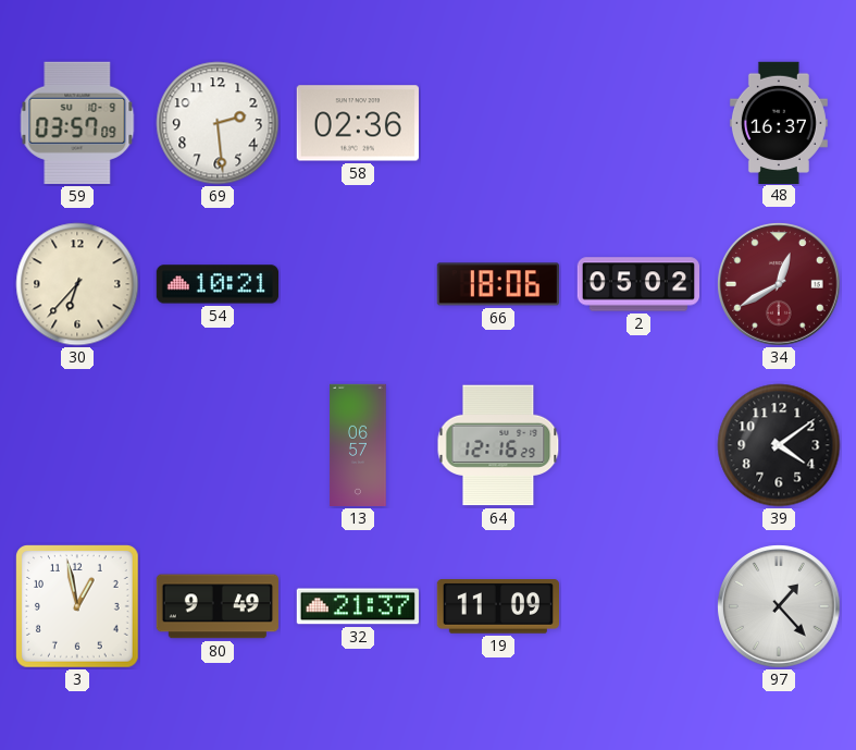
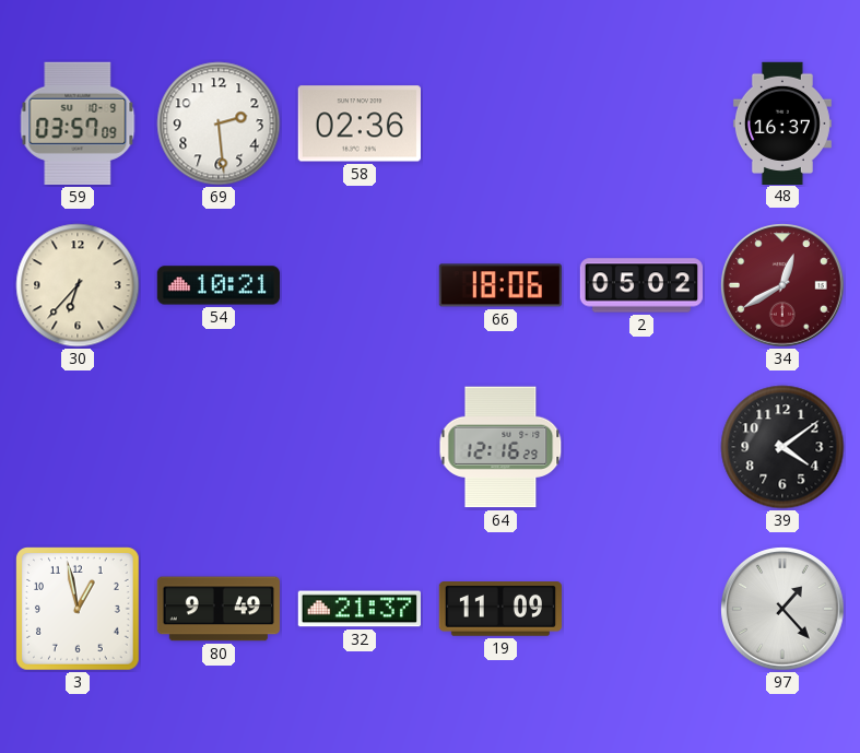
13: 06:57 -> none (358, 445)
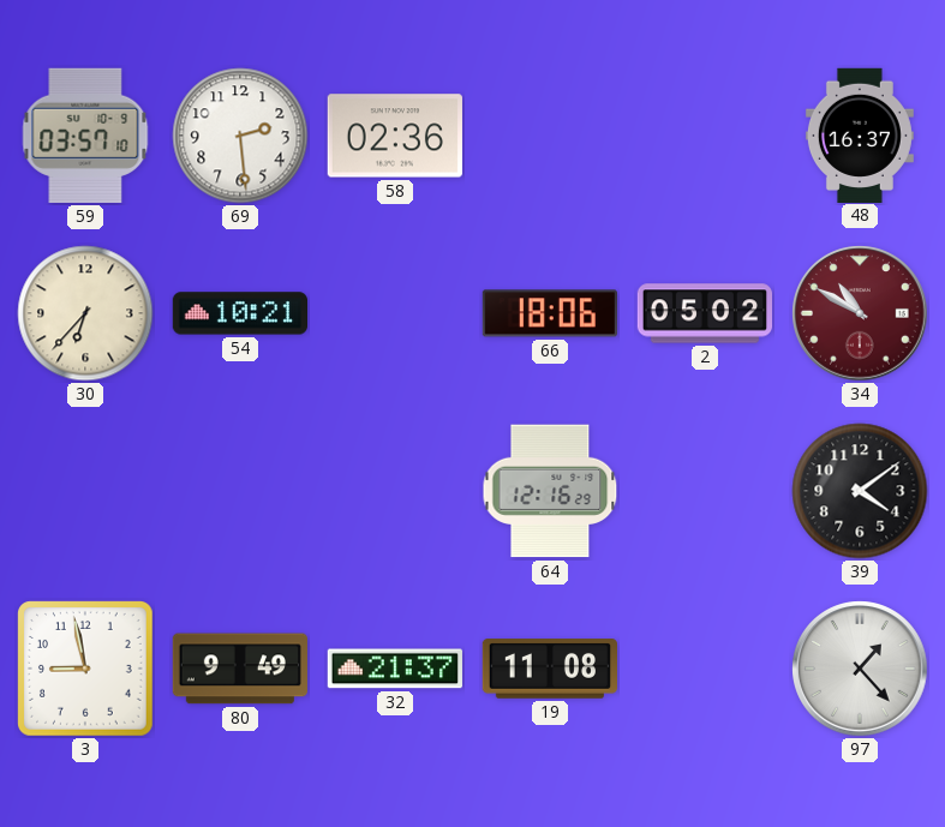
59: 03:57:09 -> 03:57:10 (85, 136)
34: 12:40 -> 10:50 (860, 313)
3: 12:58 -> 8:58 (86, 670)
19: 11:09 -> 11:08 (549, 669)
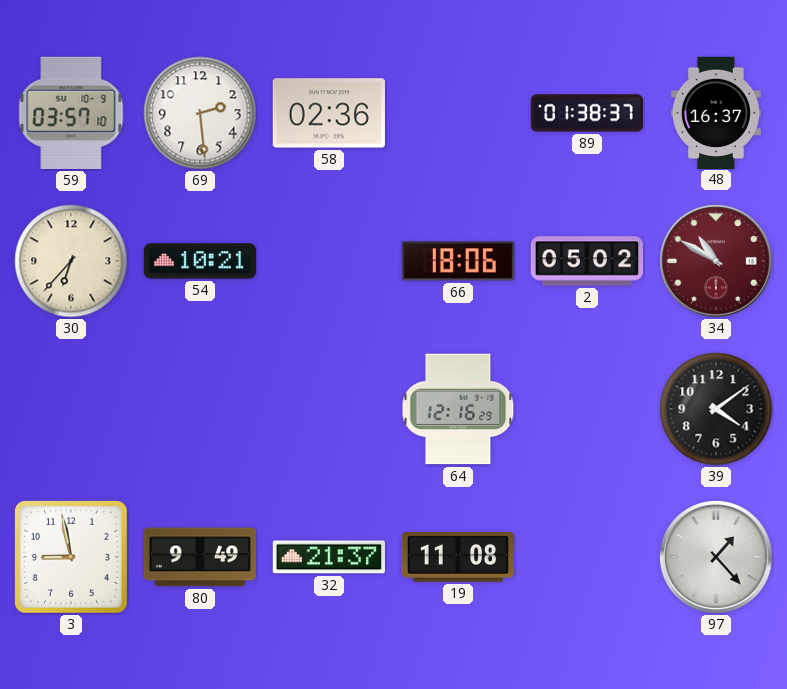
89: none -> 01:38 (586, 113)
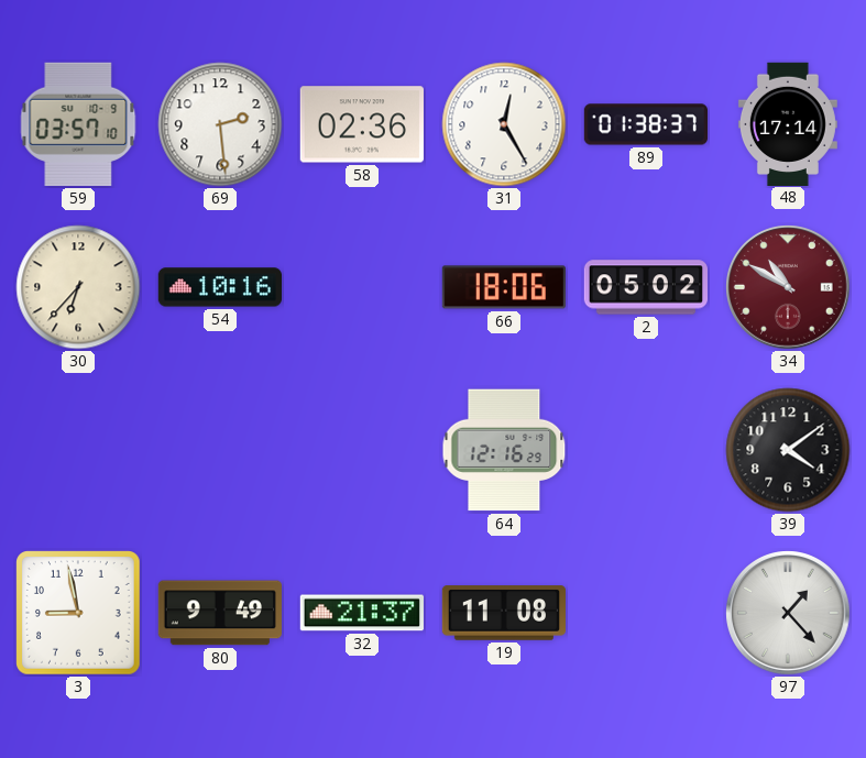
31: none -> 12:25 (504, 124)
48: 16:37 -> 17:14 (788, 123)
54: 10:21 -> 10:16 (219, 287)
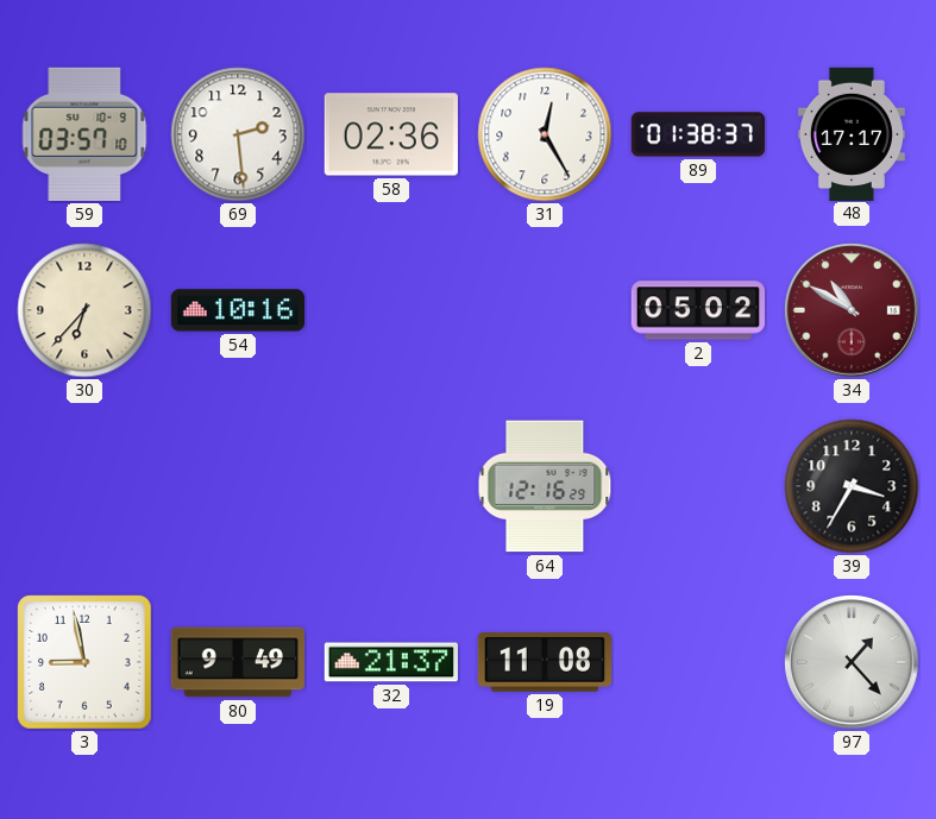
48: 17:14 -> 17:17 (852, 133)
66: 18:06 -> none (504, 287)
39: 4:09 -> 3:35 (852, 486)
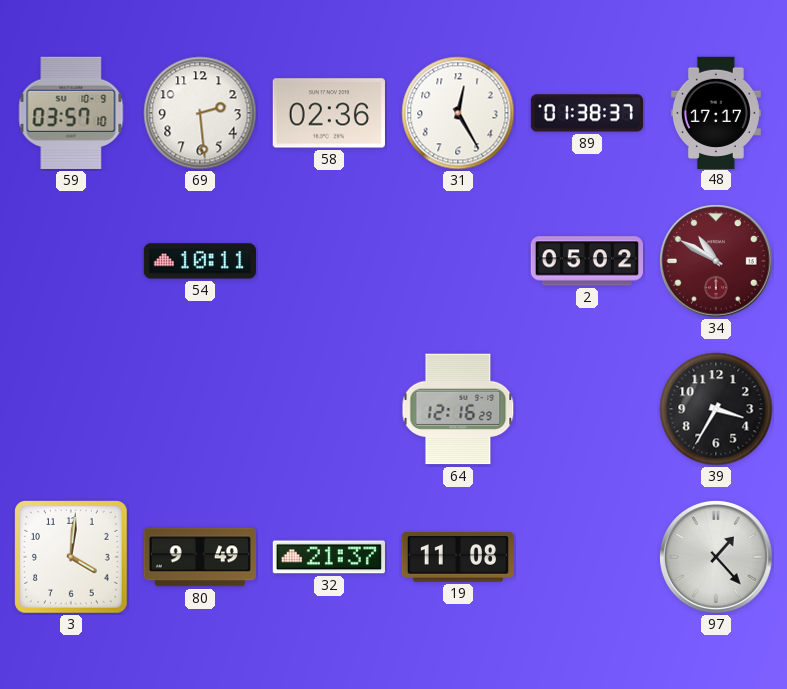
30: 6:37 -> none (84, 310)
54: 10:16 -> 10:11 (199, 261)
3: 8:58 -> 4:01 (72, 558)
